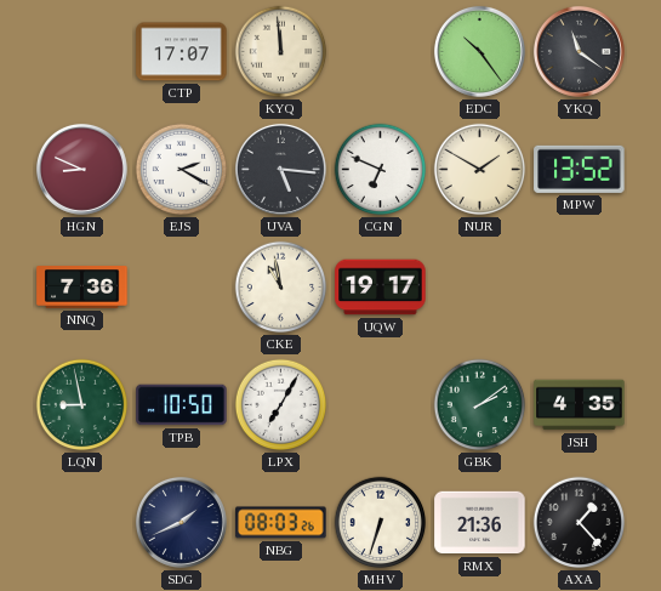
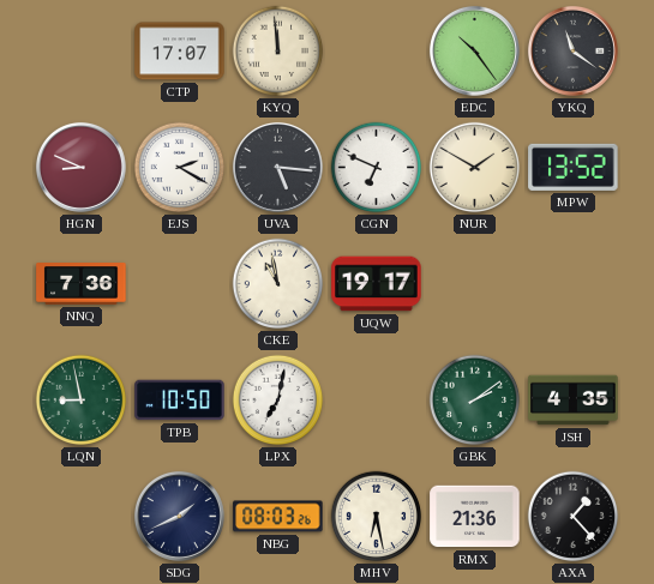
LPX: 7:05 -> 7:02 (278, 401)
MHV: 6:33 -> 6:28 (377, 517)
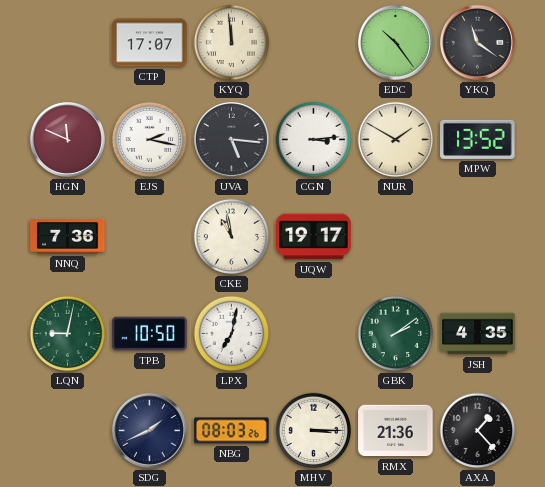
HGN: 8:49 -> 11:49 (67, 139)
EJS: 2:20 -> 2:17 (150, 140)
CGN: 6:49 -> 3:14 (314, 140)
LQN: 8:58 -> 9:02 (68, 334)
MHV: 6:28 -> 3:15 (314, 431)
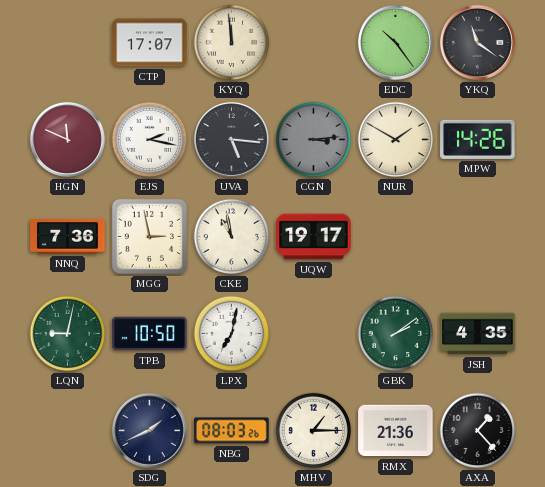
CGN dial: white -> grey (314, 140)
MPW: 13:52 -> 14:26 (478, 139)
MGG: none -> 2:58 (149, 236)
MHV: 3:15 -> 1:15 (314, 431)
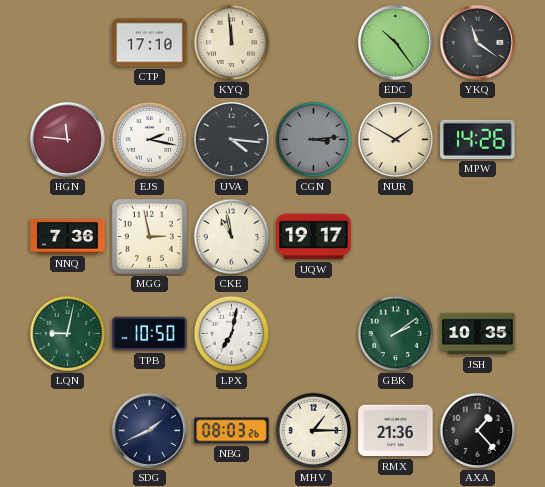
CTP: 17:07 -> 17:10 (150, 43)
HGN: 11:49 -> 11:46 (67, 139)
UVA: 5:16 -> 4:16 (231, 139)
JSH: 4:35 -> 10:35 (478, 334)
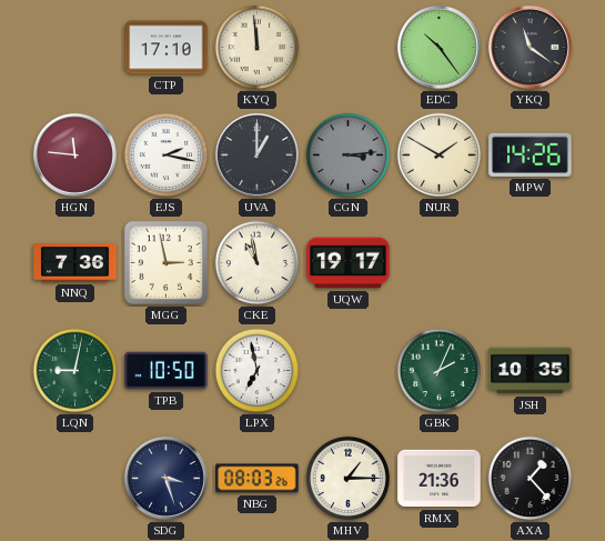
UVA: 4:16 -> 1:00 (256, 154)
LPX: 7:02 -> 6:58 (258, 371)
GBK: 2:09 -> 2:04 (440, 371)
SDG: 1:41 -> 3:27 (165, 478)
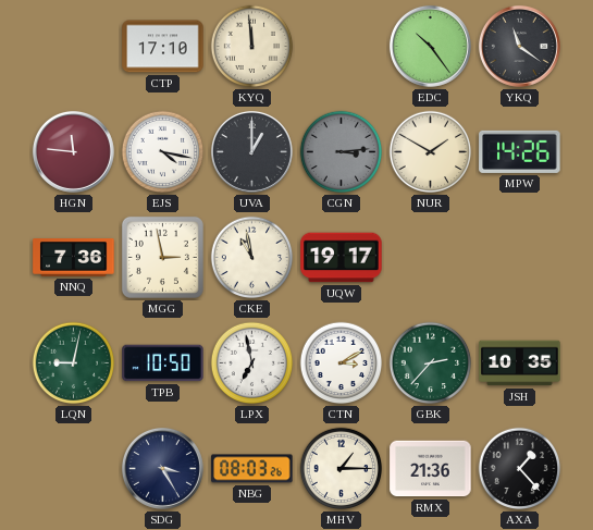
EJS: 2:17 -> 4:17 (163, 152)
CTN: none -> 3:10 (342, 363)
GBK: 2:04 -> 2:37 (431, 363)
SDG: 3:27 -> 3:25 (162, 468)
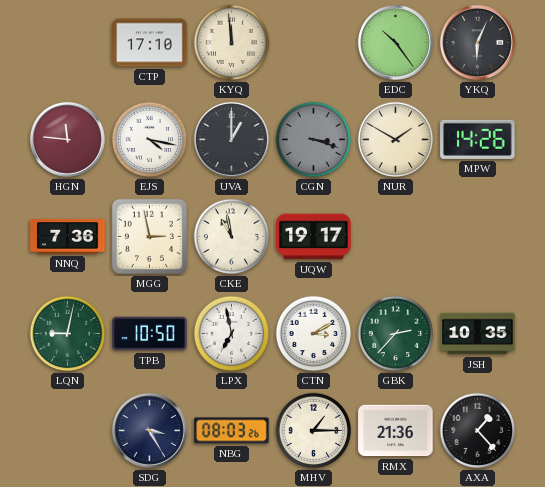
YKQ: 11:21 -> 6:04 (477, 42)
CGN: 3:14 -> 3:18 (314, 140)
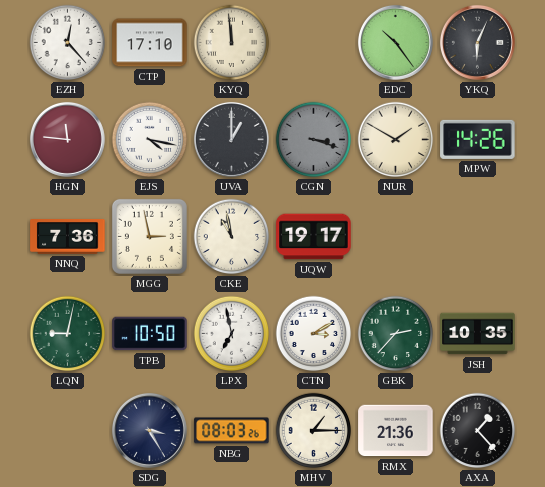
EZH: none -> 12:23 (68, 43)
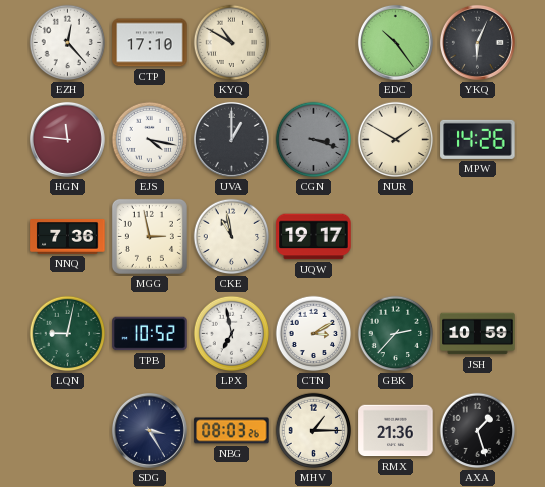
KYQ: 11:59 -> 10:50 (232, 43)
TPB: 10:50 -> 10:52 (150, 334)
JSH: 10:35 -> 10:59 (478, 334)
AXA: 1:23 -> 1:27 (478, 431)
